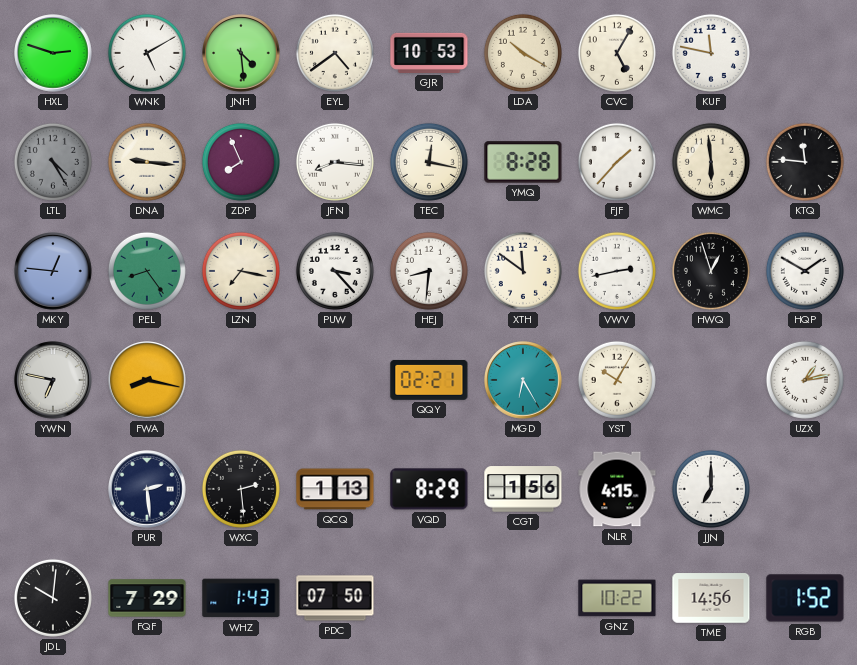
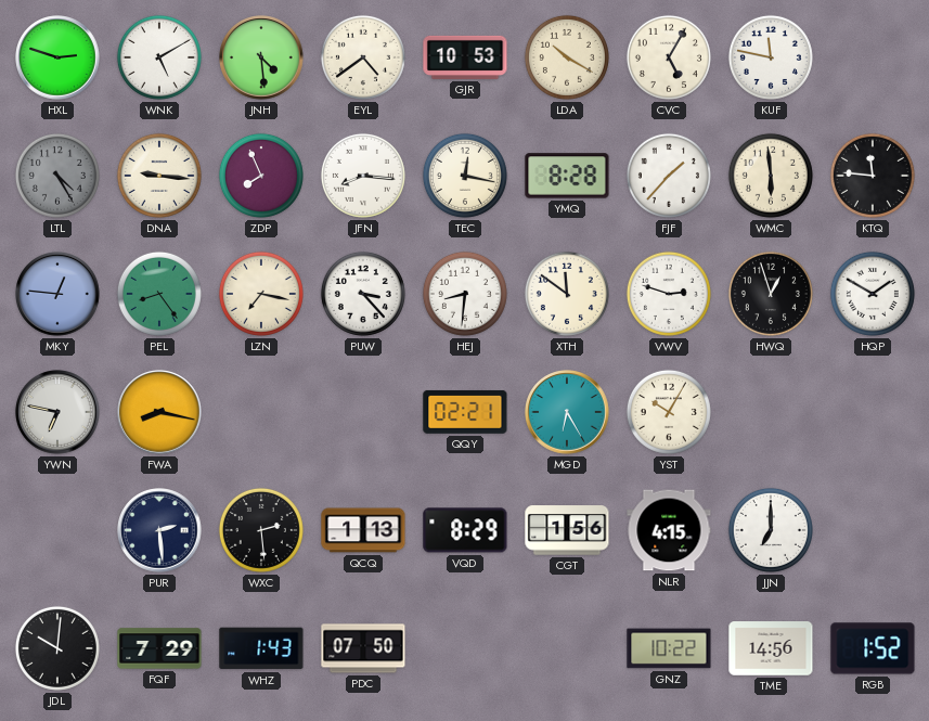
VWV: 2:43 -> 2:48 (669, 294)
UZX: 1:13 -> none (805, 380)
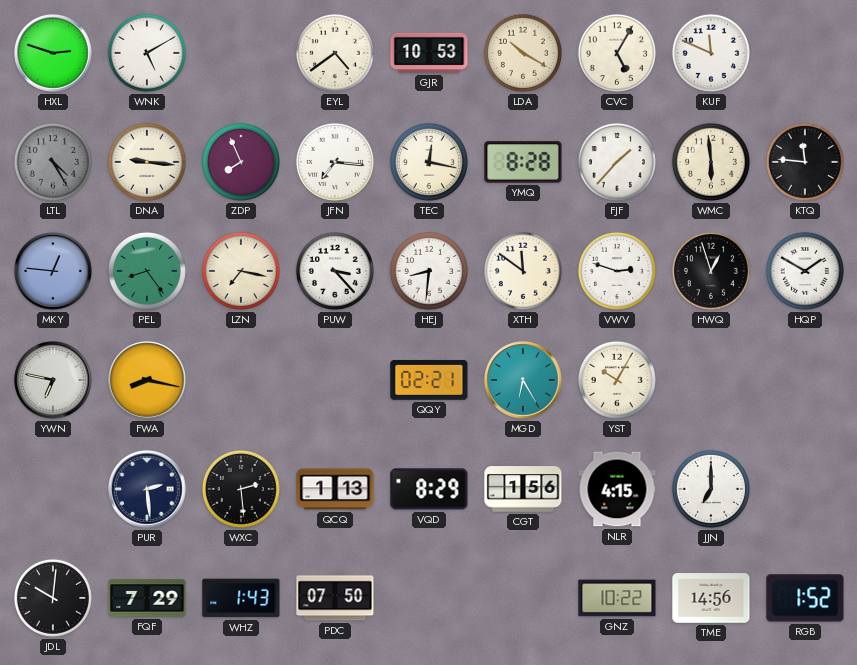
JNH: 4:29 -> none (261, 57)
KUF: 11:47 -> 11:49 (711, 53)
JFN: 8:16 -> 7:16 (335, 162)
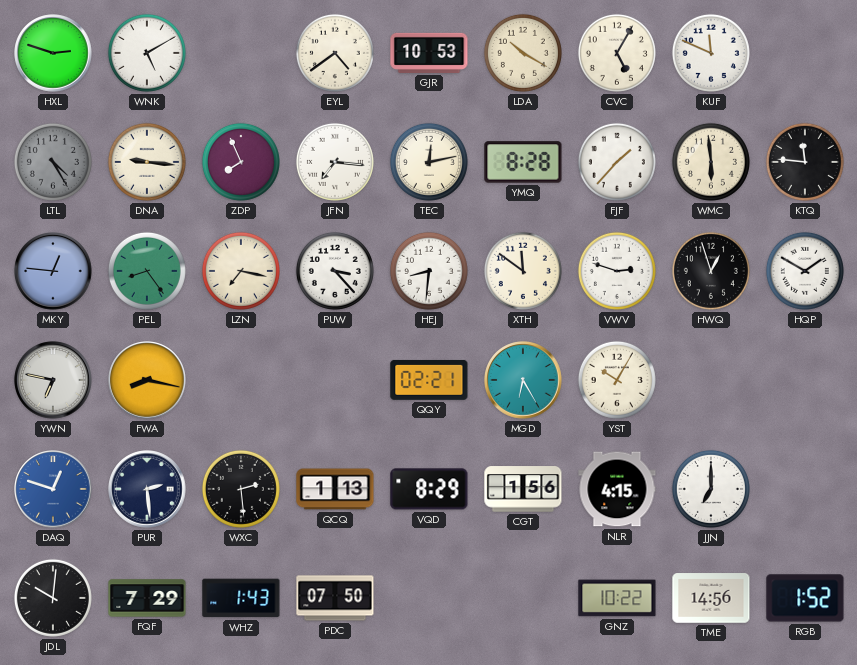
TEC: 12:17 -> 12:13 (429, 162)
DAQ: none -> 12:48 (53, 489)
